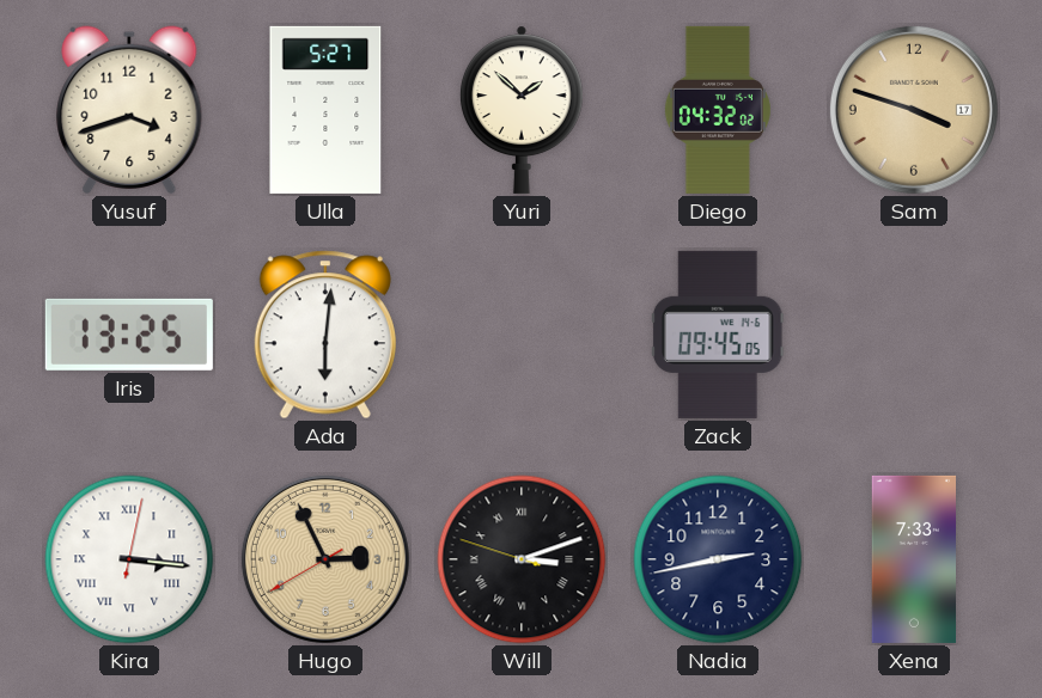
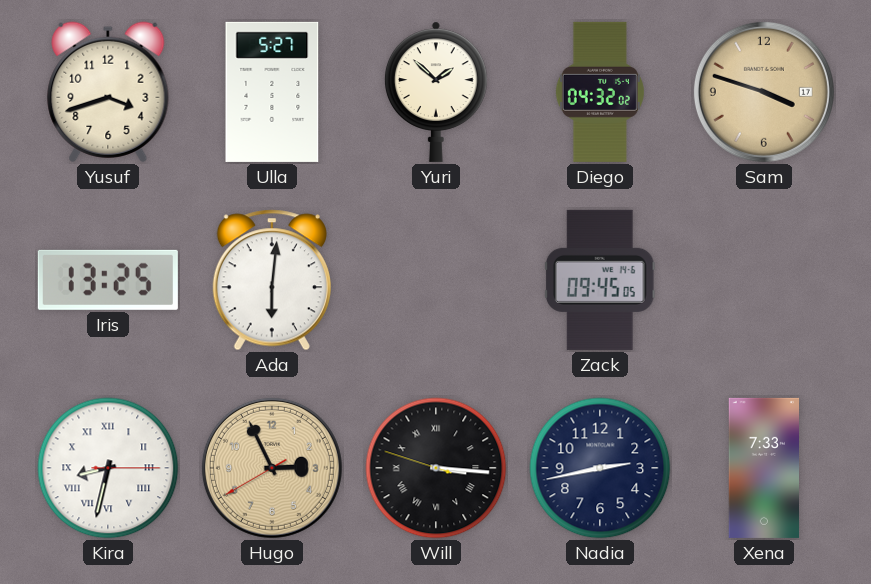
Kira: 3:16 -> 8:32 (108, 468)
Will: 3:11 -> 3:15 (436, 468)
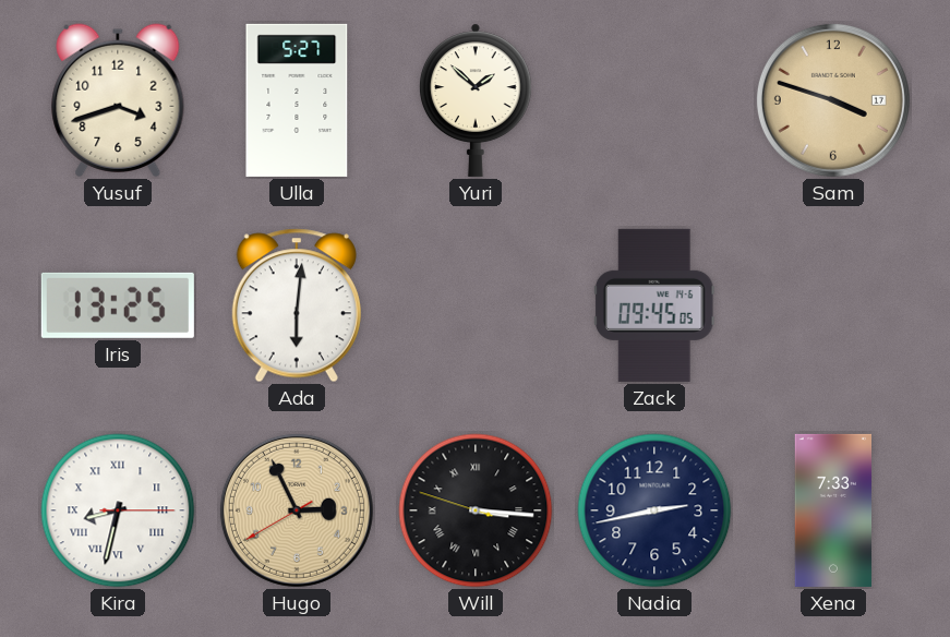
Diego: 04:32 -> none (600, 92)
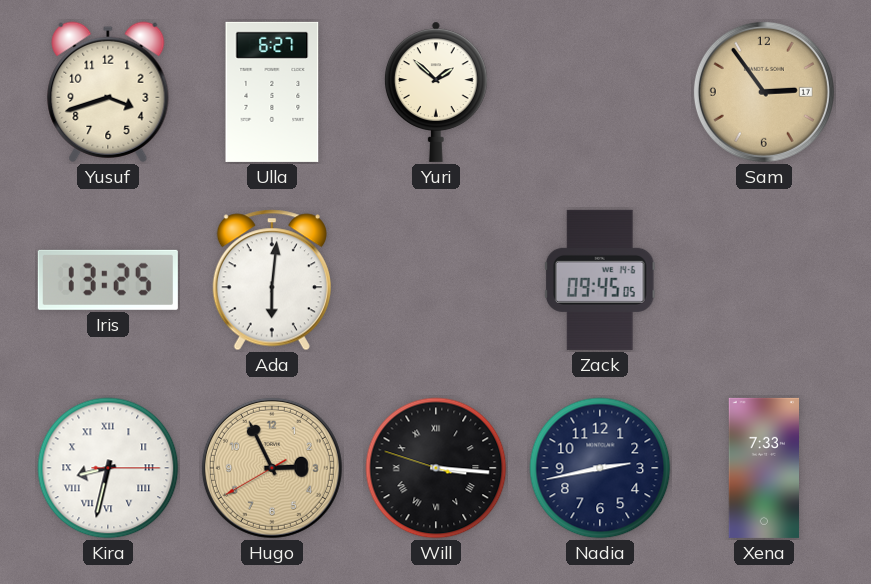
Ulla: 5:27 -> 6:27 (272, 92)
Sam: 3:48 -> 2:54 (764, 92)
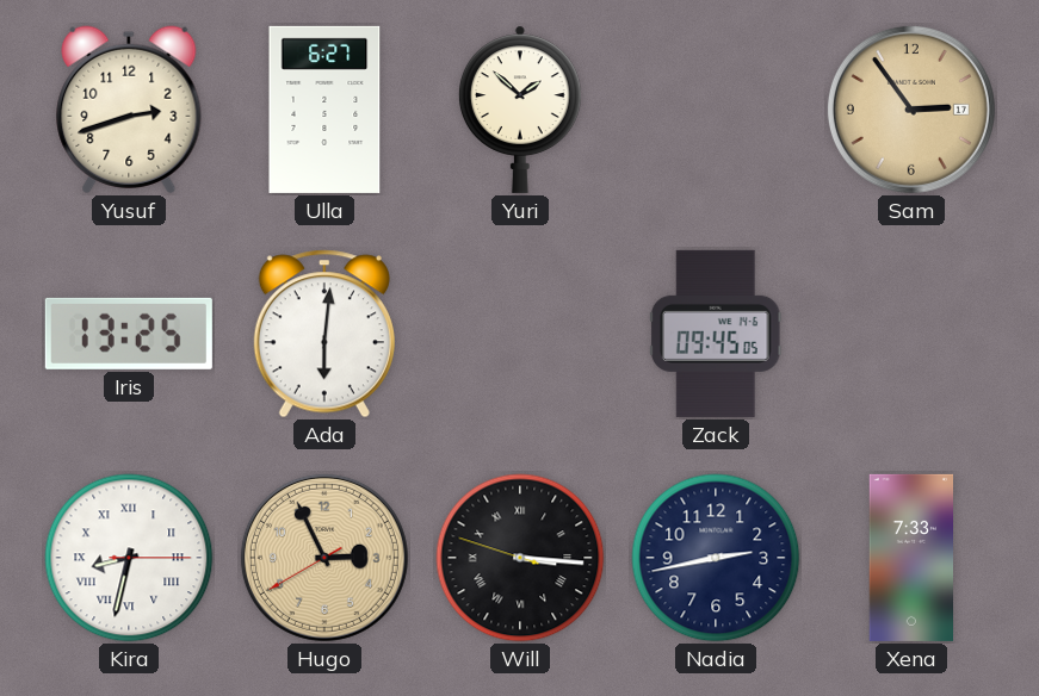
Yusuf: 3:42 -> 2:42 (129, 110)
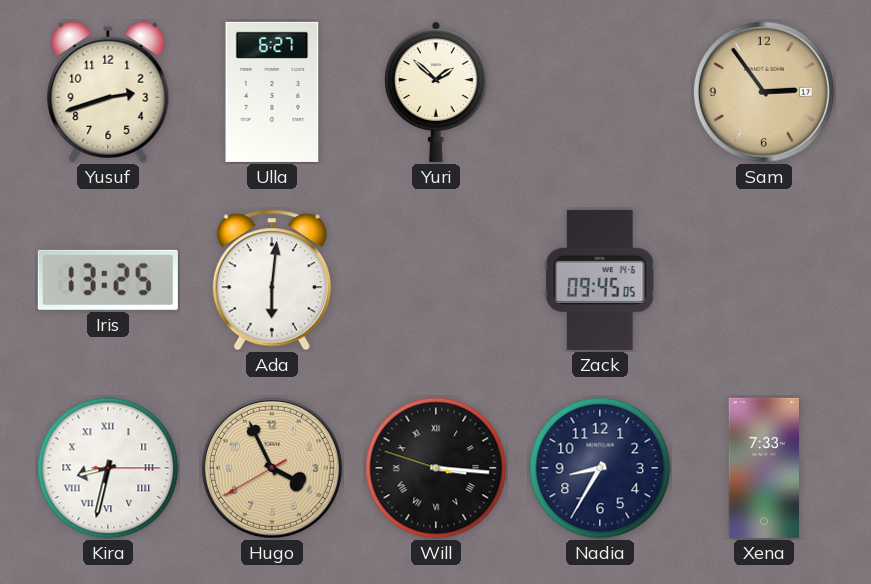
Hugo: 2:55 -> 3:55 (272, 468)
Nadia: 2:43 -> 8:35 (600, 468)
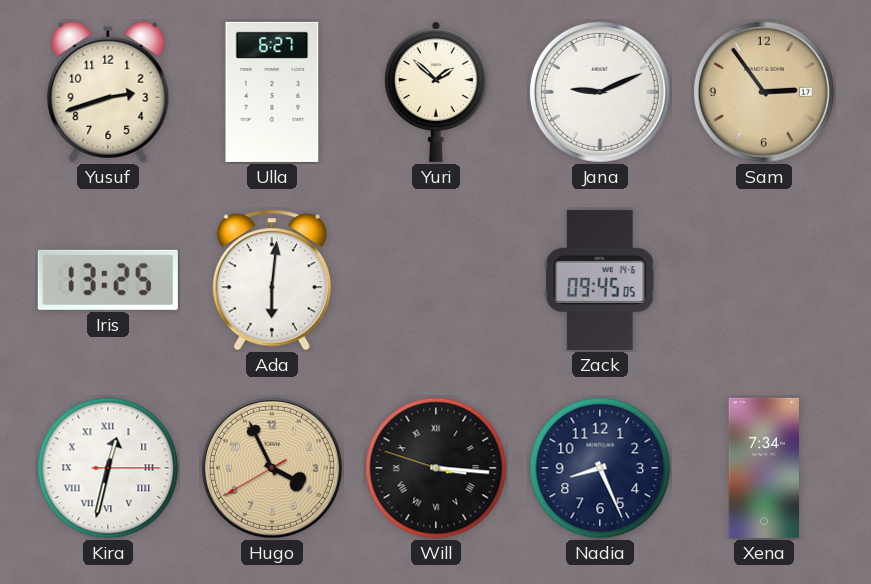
Jana: none -> 9:11 (600, 92)
Kira: 8:32 -> 12:32 (108, 468)
Nadia: 8:35 -> 8:26 (600, 468)
Xena: 7:33 -> 7:34 (763, 468)
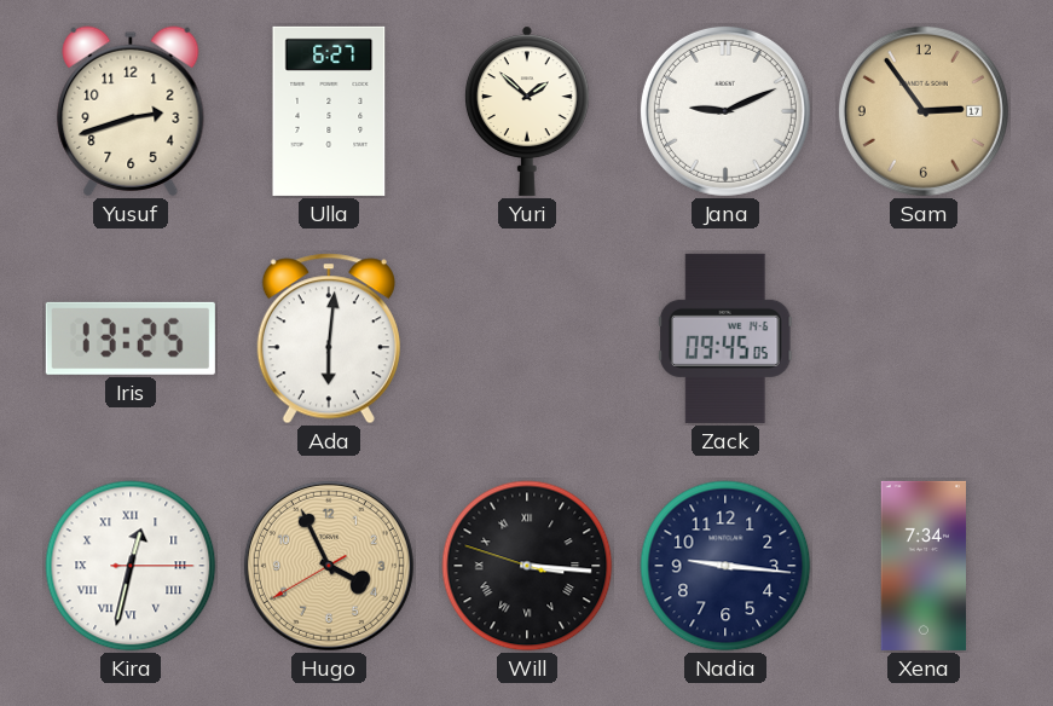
Nadia: 8:26 -> 9:16 (725, 566)
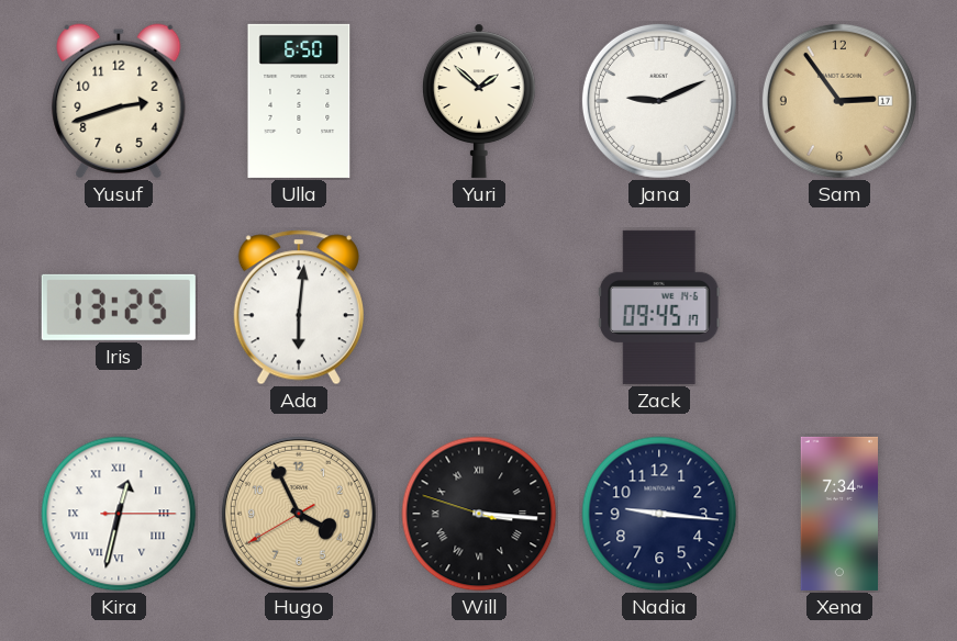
Ulla: 6:27 -> 6:50 (299, 101)
Zack: 09:45:05 -> 09:45:17 (659, 307)
